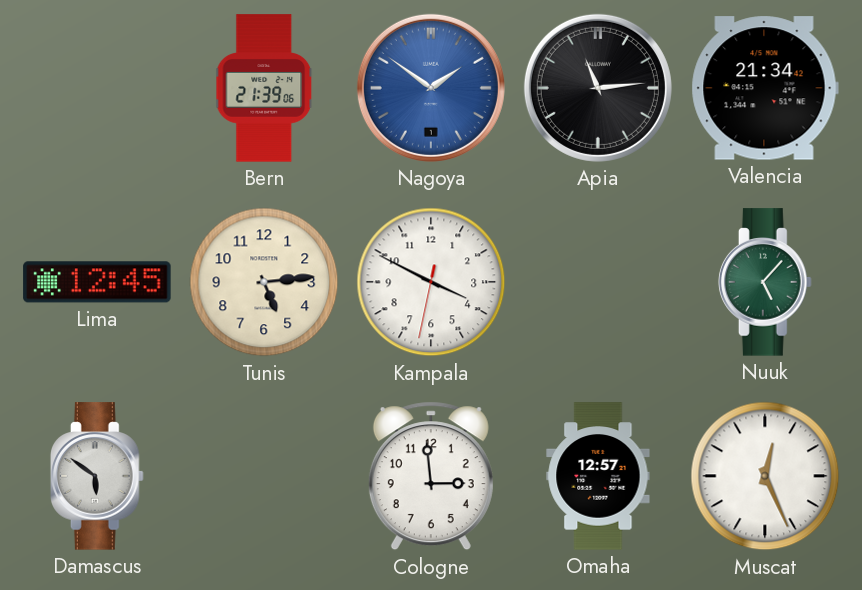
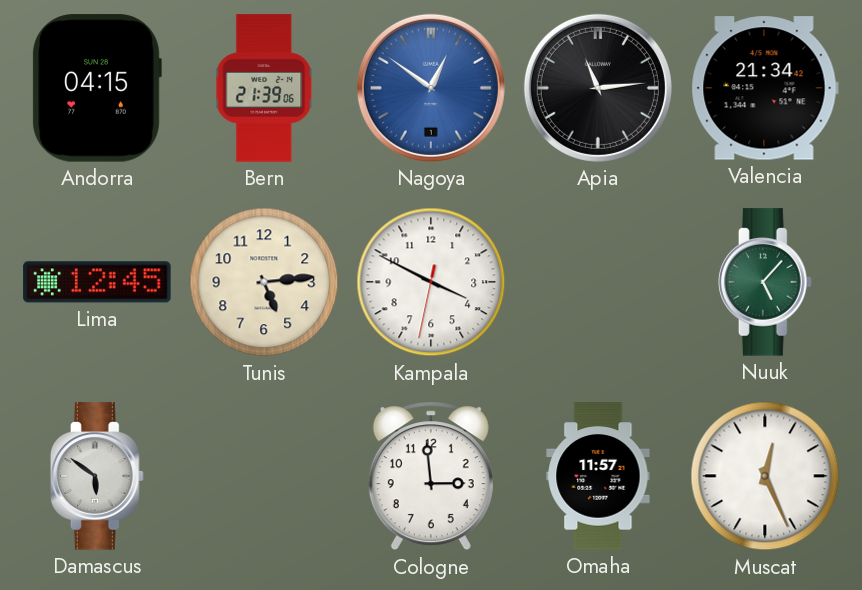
Andorra: none -> 04:15 (97, 88)
Nagoya: 1:51 -> 12:51 (431, 88)
Omaha: 12:57 -> 11:57 (598, 476)
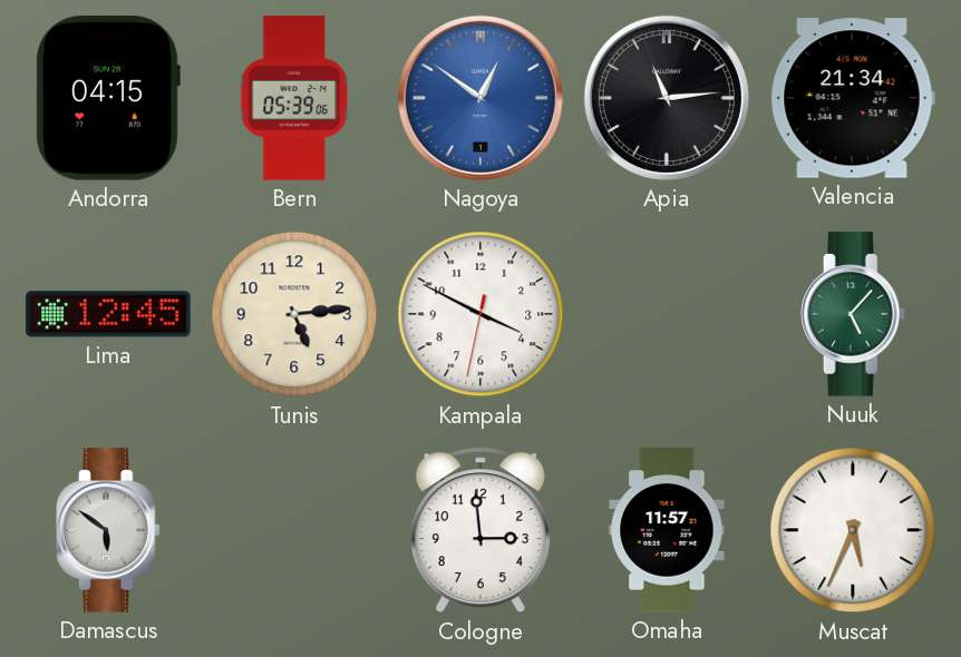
Bern: 21:39 -> 05:39 (295, 98)
Muscat: 12:26 -> 5:34 (853, 530)
